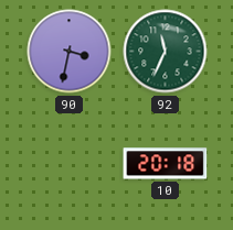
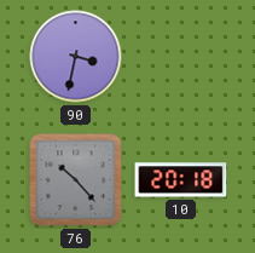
92: 11:34 -> none (166, 52)
76: none -> 10:23 (76, 180)
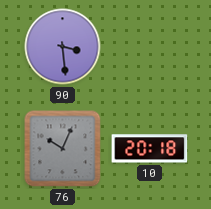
90: 3:32 -> 3:29 (63, 47)
76: 10:23 -> 10:04 (63, 149)
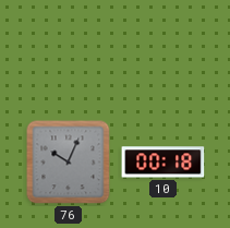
90: 3:29 -> none (63, 47)
10: 20:18 -> 00:18 (164, 163)
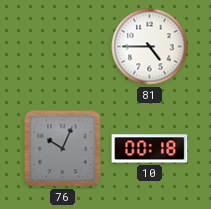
81: none -> 4:45 (150, 47)
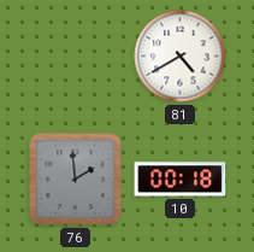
81: 4:45 -> 4:40 (181, 57)
76: 10:04 -> 1:59 (76, 180)
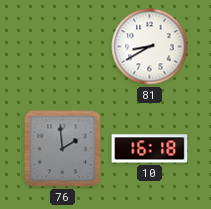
81: 4:40 -> 8:40 (150, 47)
10: 00:18 -> 16:18 (150, 149)
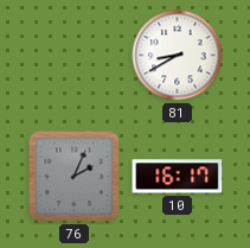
76: 1:59 -> 2:04 (75, 177)
10: 16:18 -> 16:17 (178, 177)
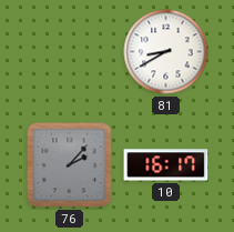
76: 2:04 -> 2:07 (70, 165)
